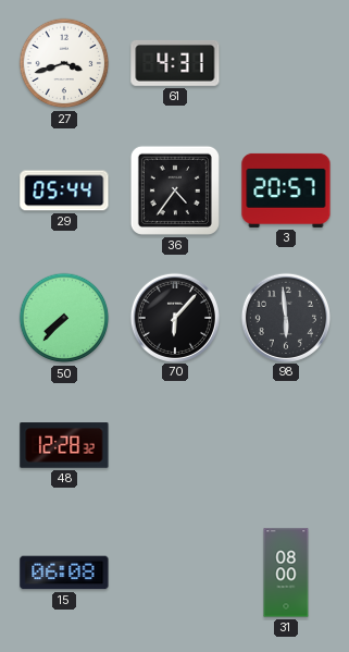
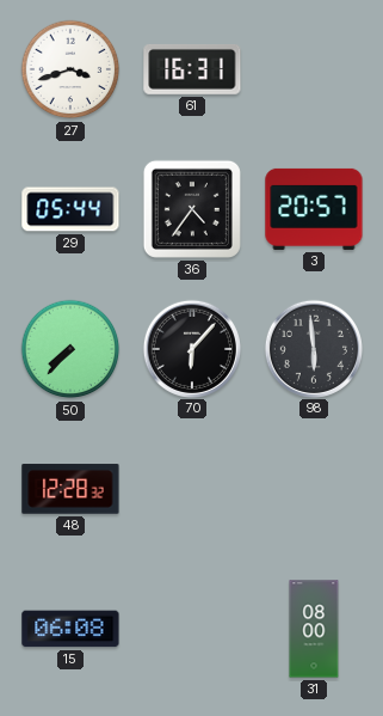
61: 4:31 -> 16:31 (192, 69)
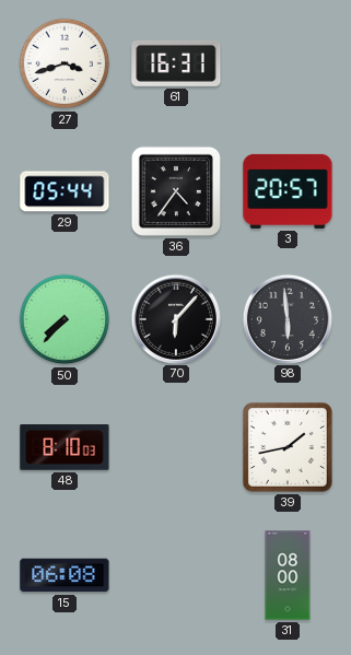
48: 12:28 -> 8:10 (65, 447)
39: none -> 1:43 (288, 447)
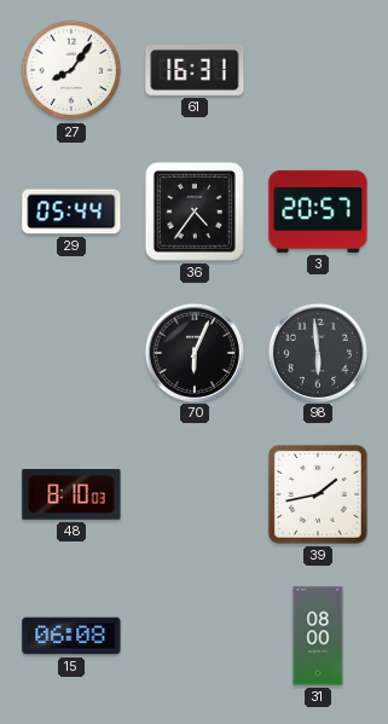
27: 3:42 -> 8:06 (71, 70)
50: 7:37 -> none (65, 319)
70: 6:07 -> 6:04 (193, 352)
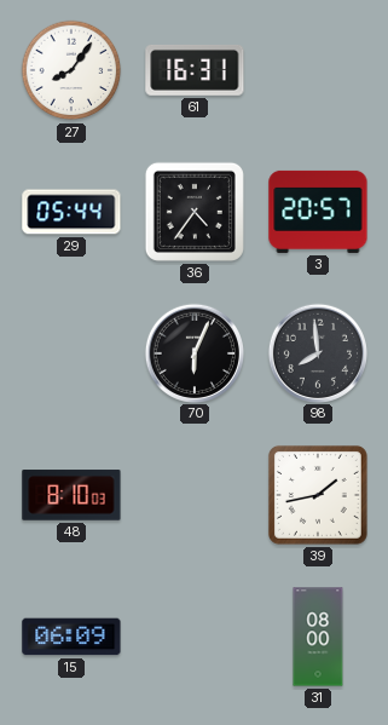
98: 5:59 -> 7:59 (317, 352)
15: 06:08 -> 06:09 (71, 637)
